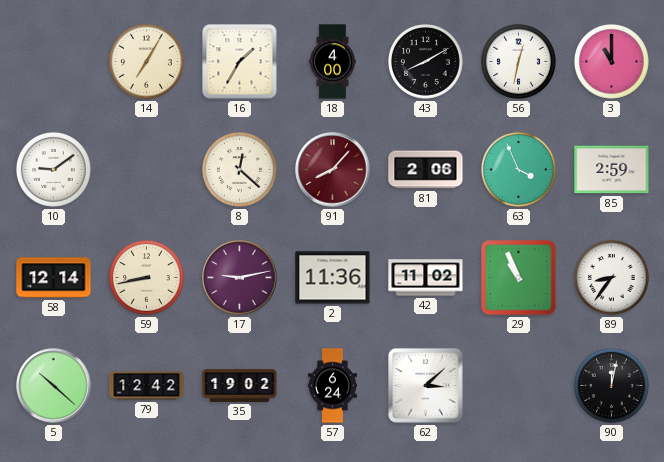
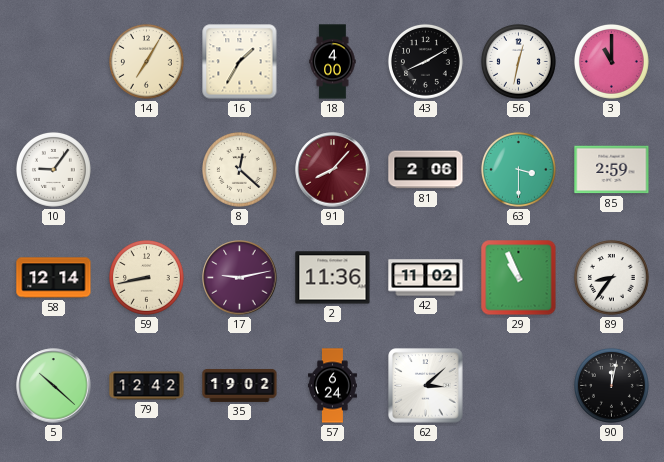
10: 9:09 -> 9:06 (54, 170)
63: 3:56 -> 3:30 (519, 170)
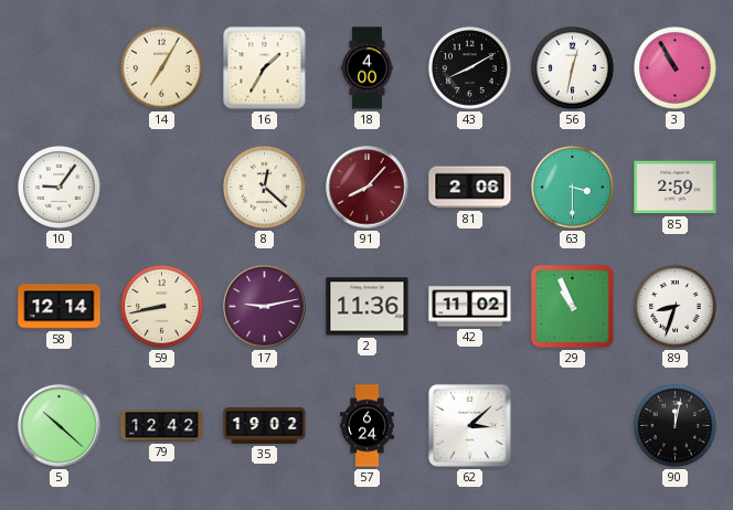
3: 11:00 -> 10:55 (676, 68)
89: 8:36 -> 8:33 (676, 307)
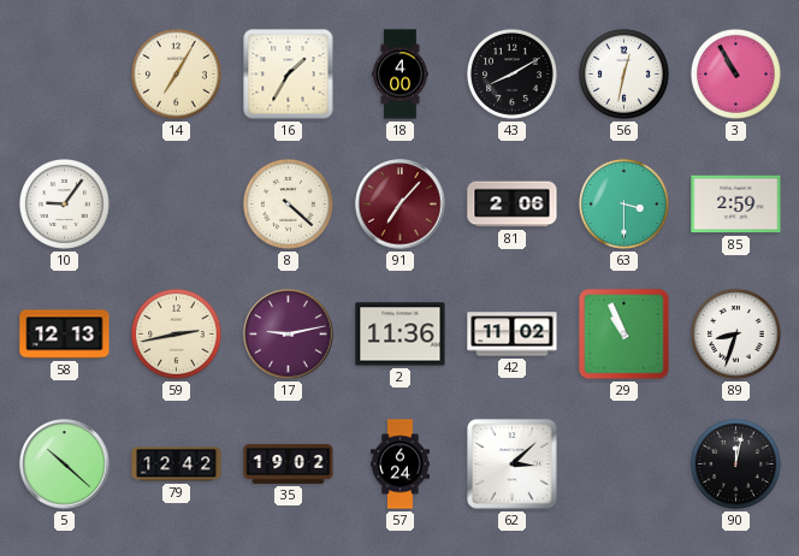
8: 12:22 -> 4:22 (289, 205)
91: 8:07 -> 7:07 (401, 205)
58: 12:14 -> 12:13 (65, 335)
59: 8:43 -> 2:43 (177, 335)
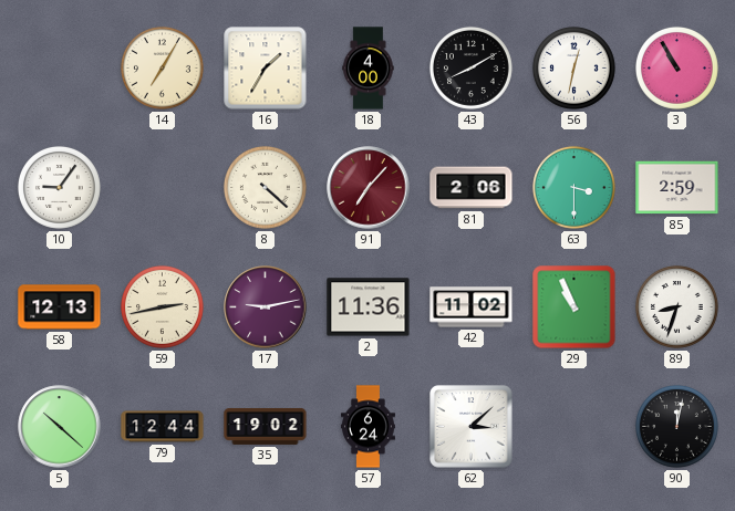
79: 12:42 -> 12:44 (163, 427)
